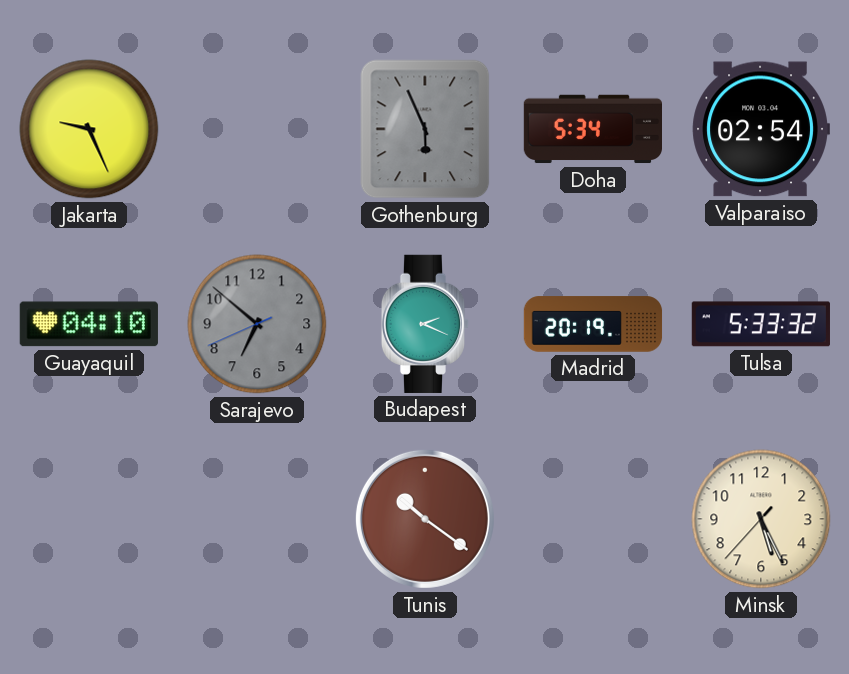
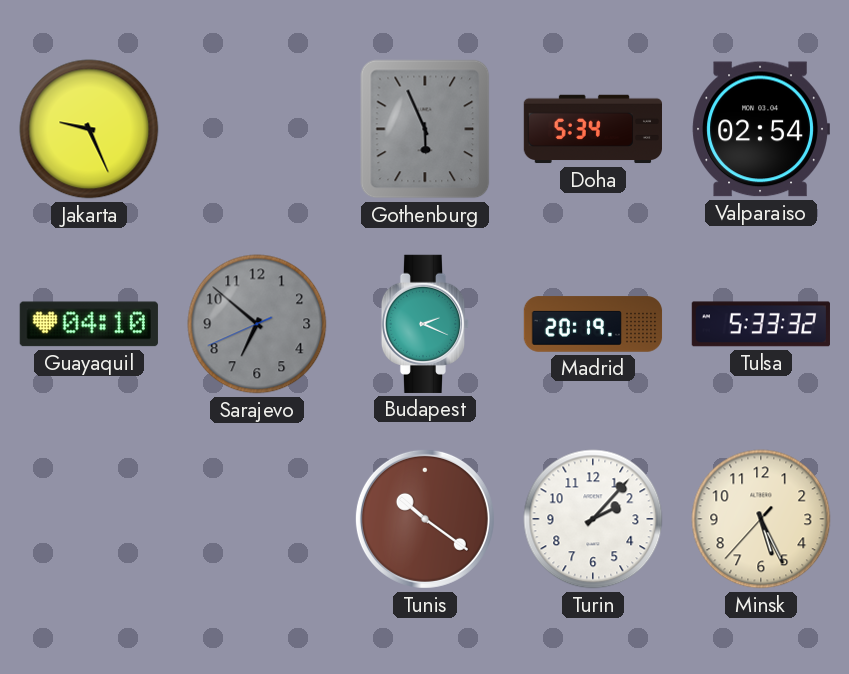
Turin: none -> 2:07 (593, 519)
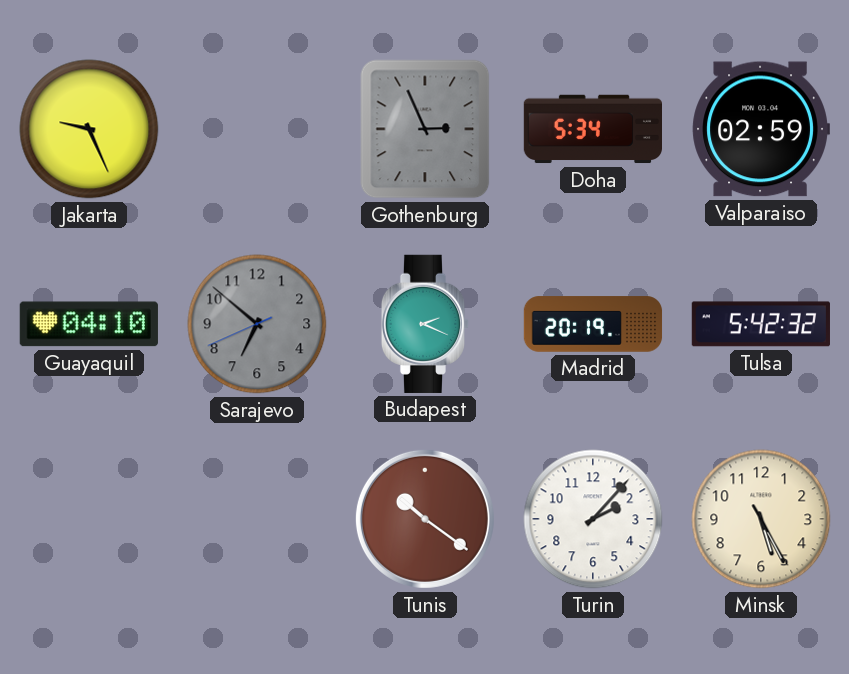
Gothenburg: 5:56 -> 2:56 (425, 129)
Valparaiso: 02:54 -> 02:59 (761, 129)
Tulsa: 5:33 -> 5:42 (761, 324)
Minsk: 5:25:37 -> 5:25:25 (761, 519)
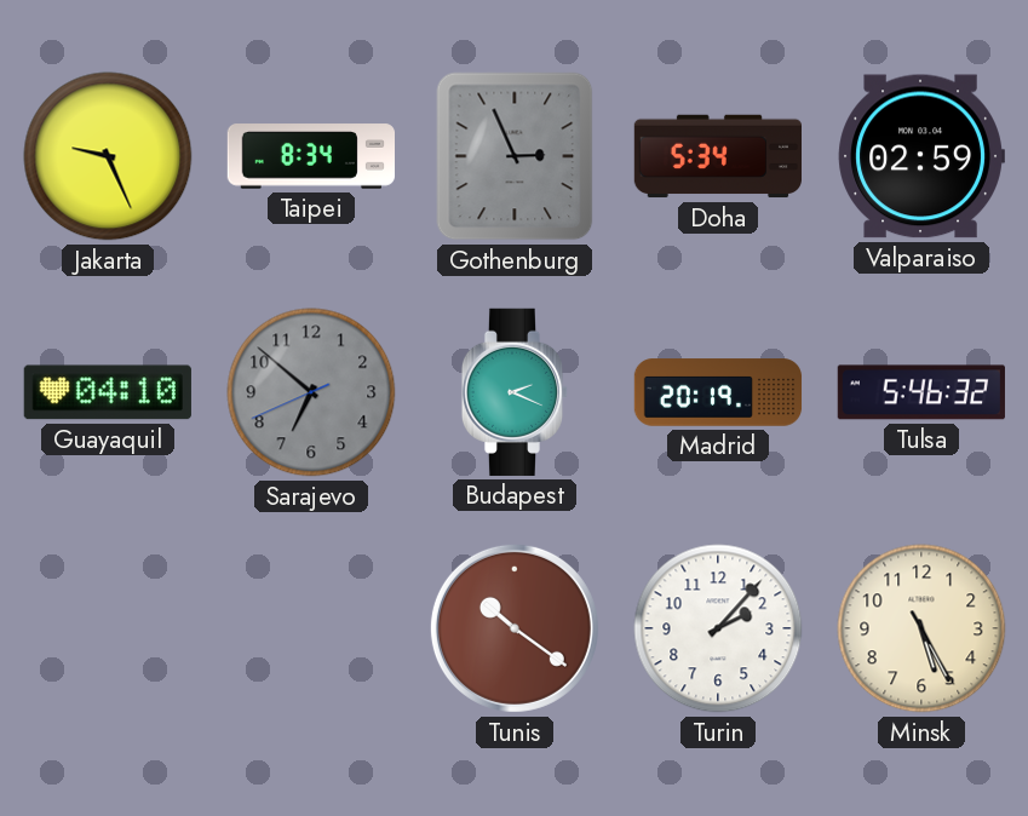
Taipei: none -> 8:34 (310, 156)
Tulsa: 5:42 -> 5:46 (921, 392)
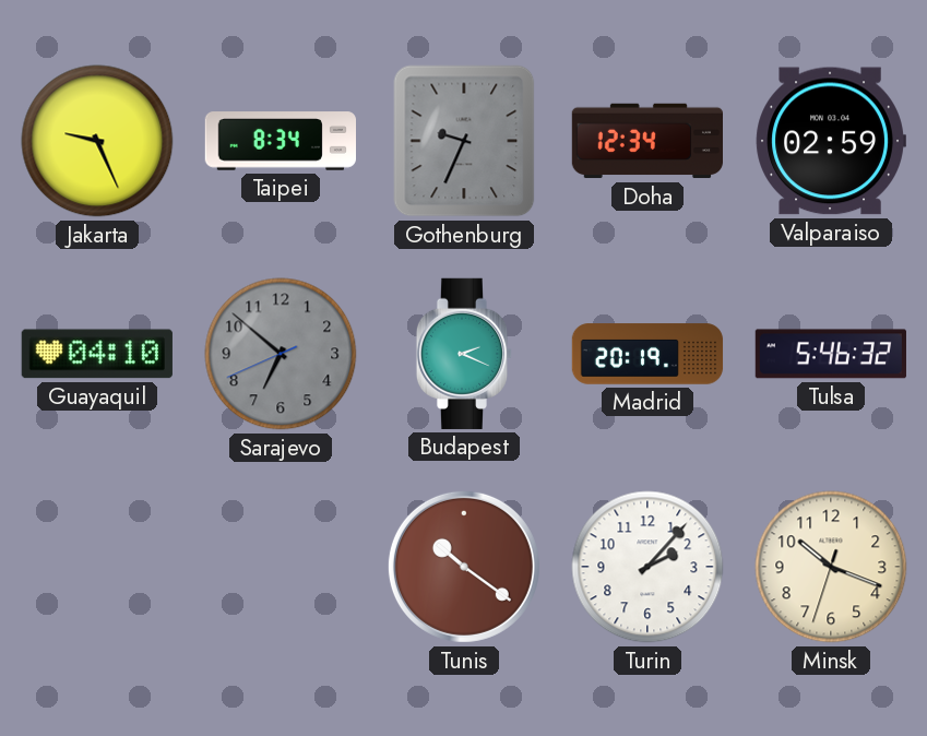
Gothenburg: 2:56 -> 9:34 (464, 141)
Doha: 5:34 -> 12:34 (646, 141)
Minsk: 5:25 -> 10:18 (831, 567)
